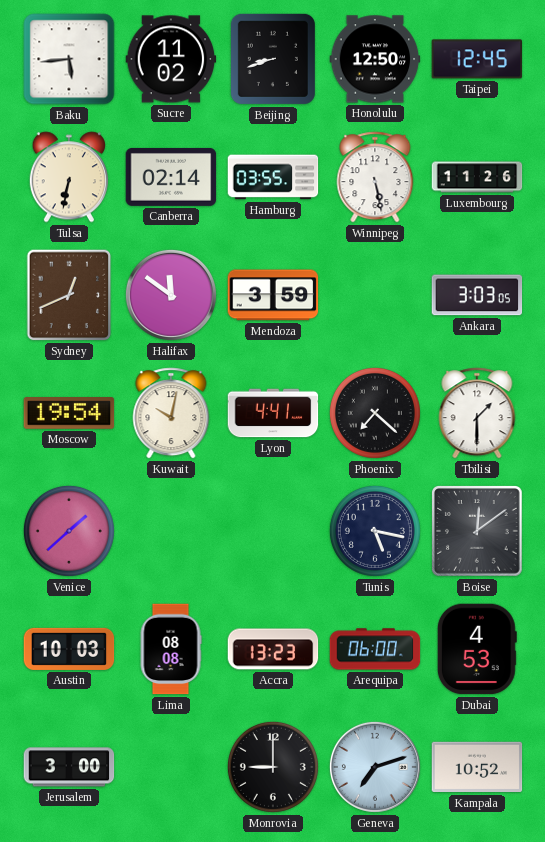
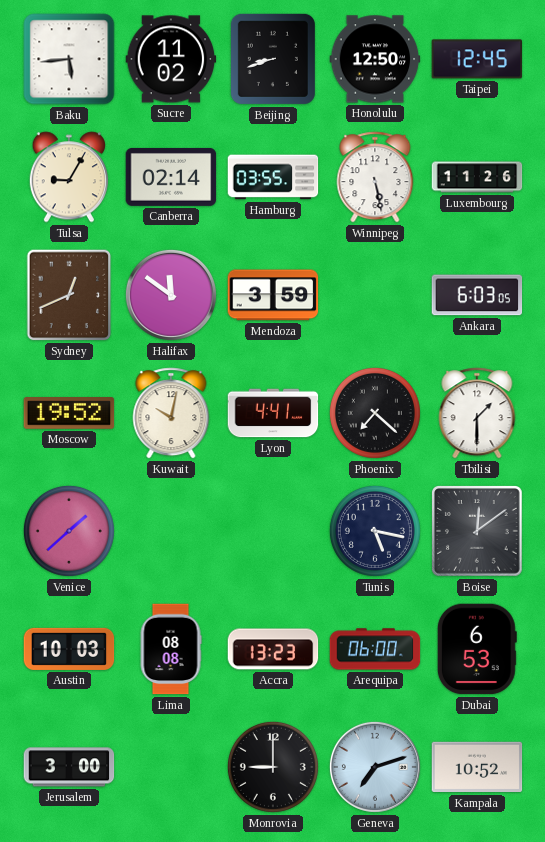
Tulsa: 6:32 -> 9:05 (69, 177)
Ankara: 3:03 -> 6:03 (477, 295)
Moscow: 19:54 -> 19:52 (69, 413)
Dubai: 4:53 -> 6:53 (477, 649)
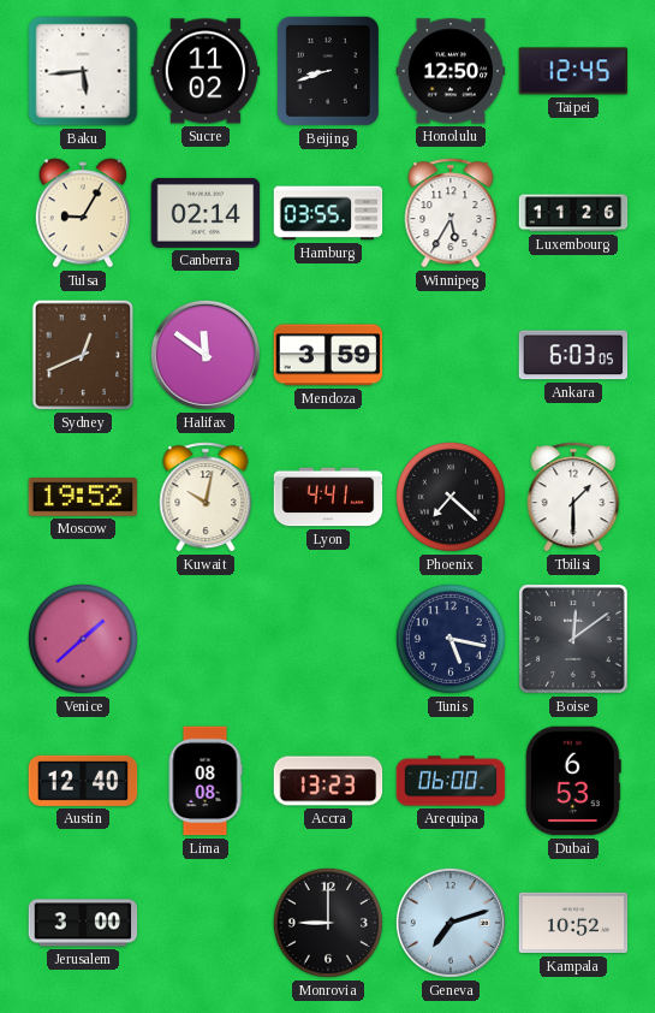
Winnipeg: 5:28 -> 5:35 (451, 213)
Austin: 10:03 -> 12:40 (83, 781)
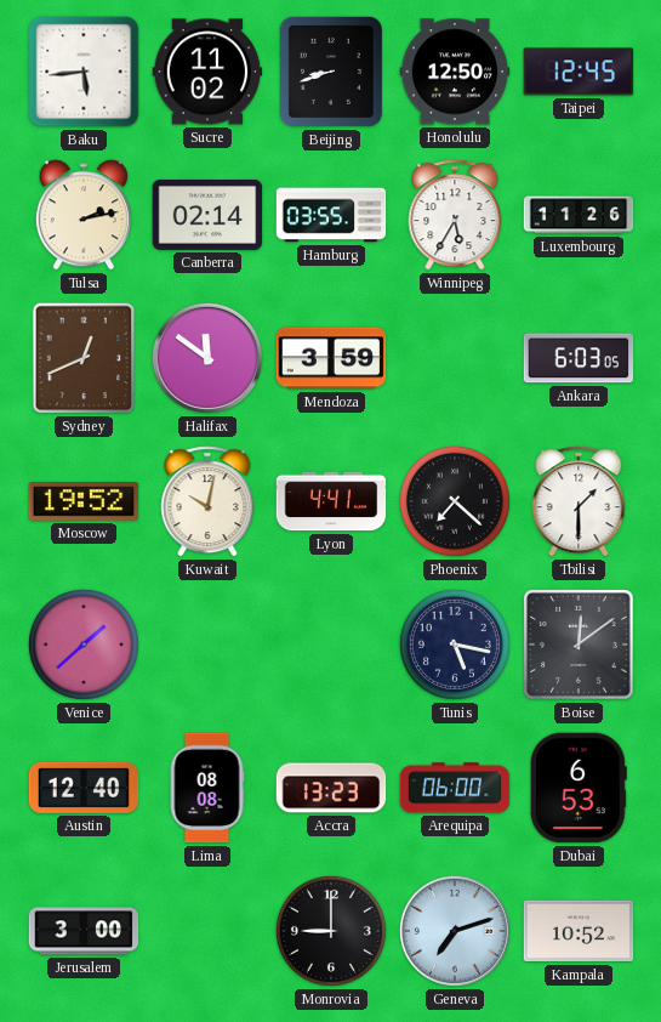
Tulsa: 9:05 -> 2:13 (84, 215)
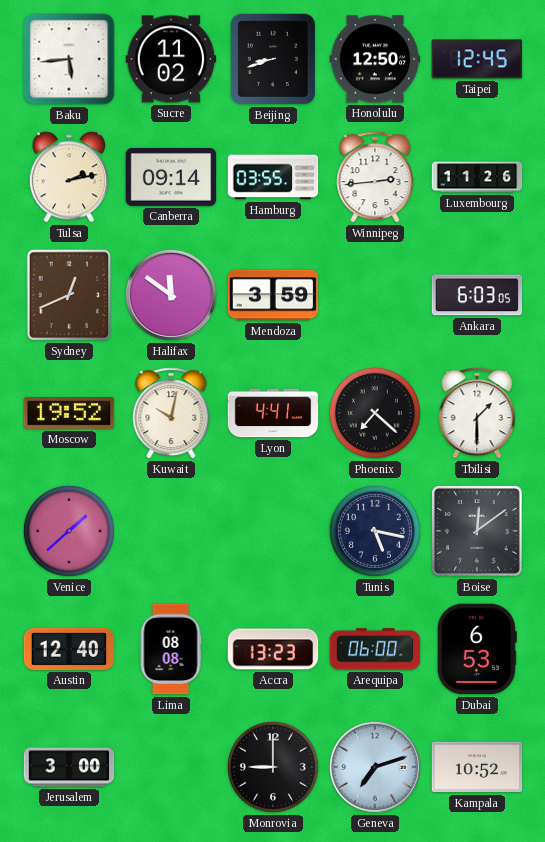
Canberra: 02:14 -> 09:14 (171, 177)
Winnipeg: 5:35 -> 2:44 (375, 177)
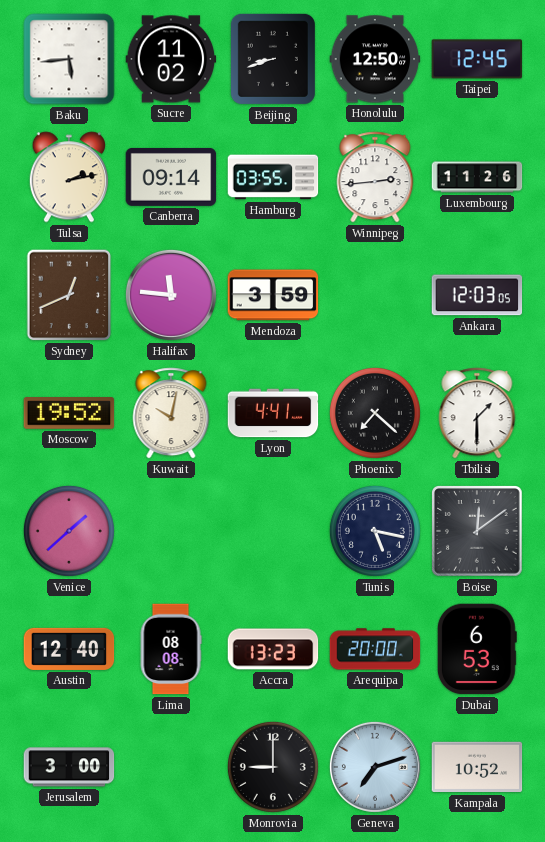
Halifax: 11:51 -> 11:46 (171, 295)
Ankara: 6:03 -> 12:03 (477, 295)
Arequipa: 06:00 -> 20:00 (375, 649)
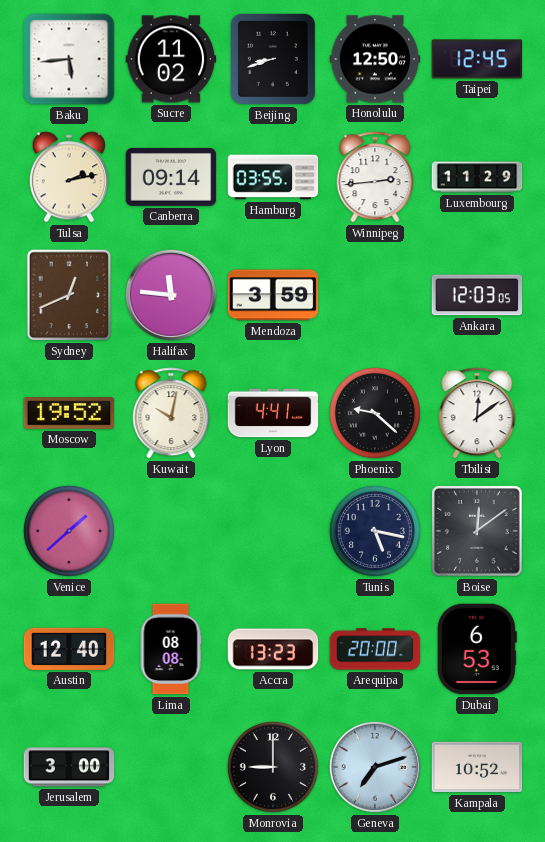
Luxembourg: 11:26 -> 11:29 (477, 177)
Phoenix: 7:22 -> 9:22 (375, 413)
Tbilisi: 1:30 -> 12:09 (477, 413)
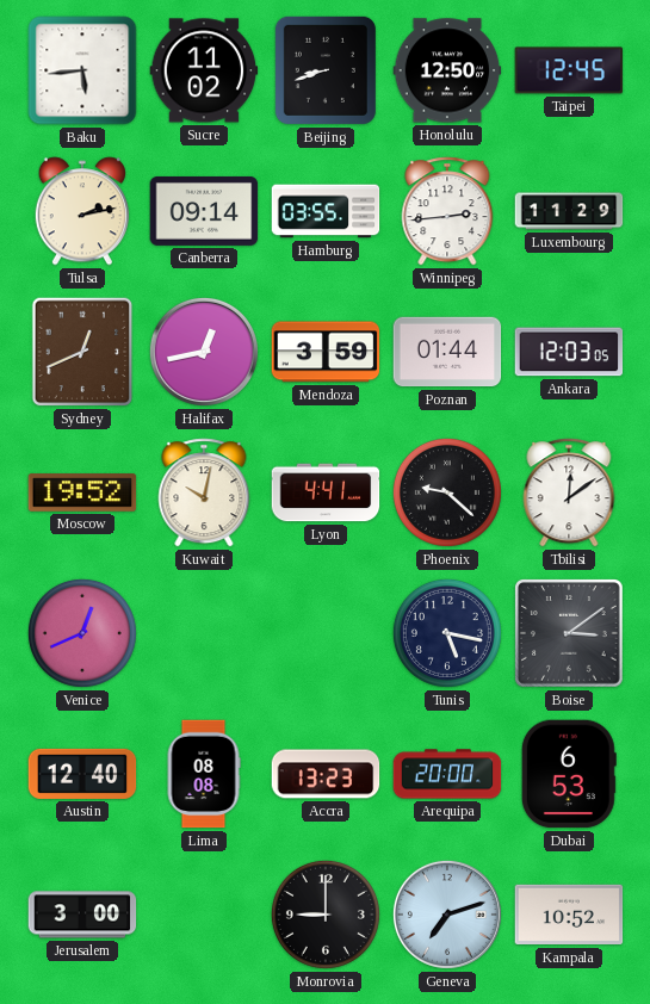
Halifax: 11:46 -> 12:43 (204, 352)
Poznan: none -> 01:44 (447, 352)
Venice: 1:38 -> 12:41 (82, 633)
Boise: 12:09 -> 3:09 (570, 634)
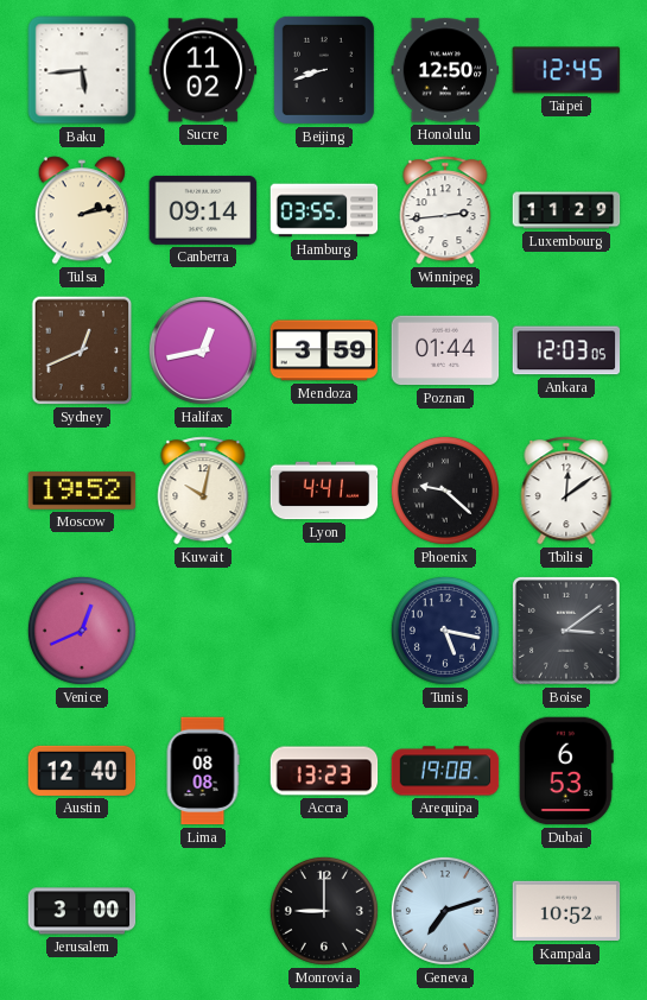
Arequipa: 20:00 -> 19:08 (445, 771)
